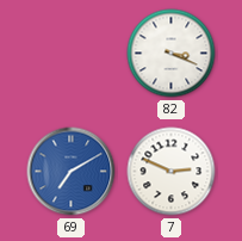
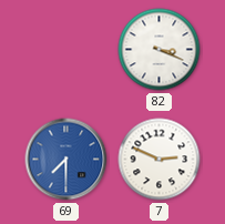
69: 7:10 -> 7:30 (67, 160)
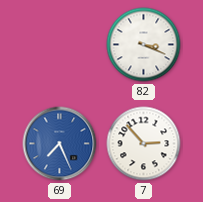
69: 7:30 -> 7:26 (60, 144)
7: 2:49 -> 2:53 (144, 144)
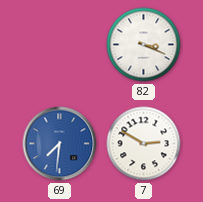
69: 7:26 -> 7:31 (60, 144)
7: 2:53 -> 2:50 (144, 144)
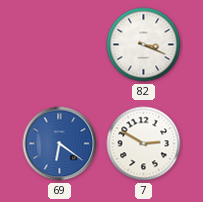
69: 7:31 -> 6:21 (60, 144)
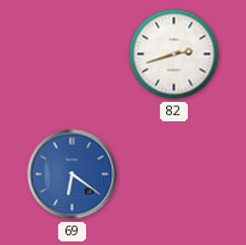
82: 3:19 -> 2:42 (175, 55)
7: 2:50 -> none (144, 144)
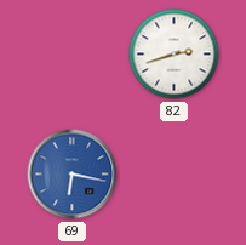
69: 6:21 -> 6:17 (73, 175)
